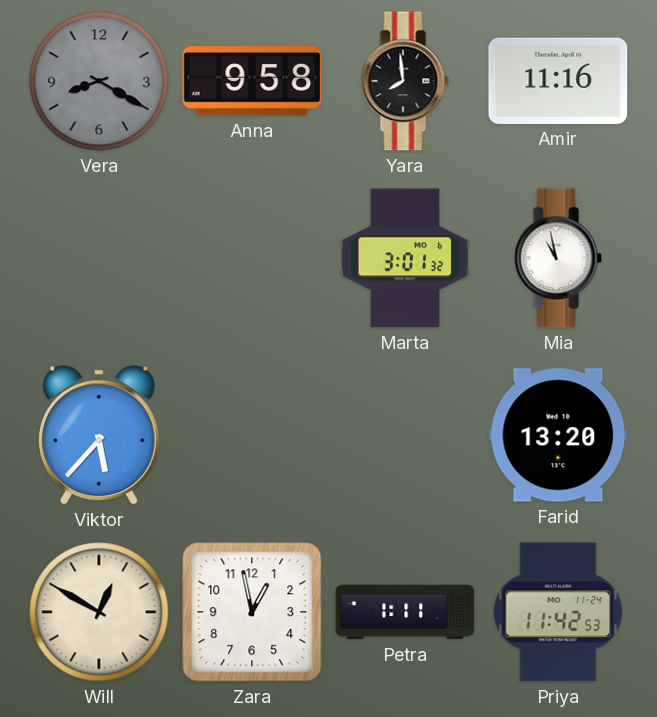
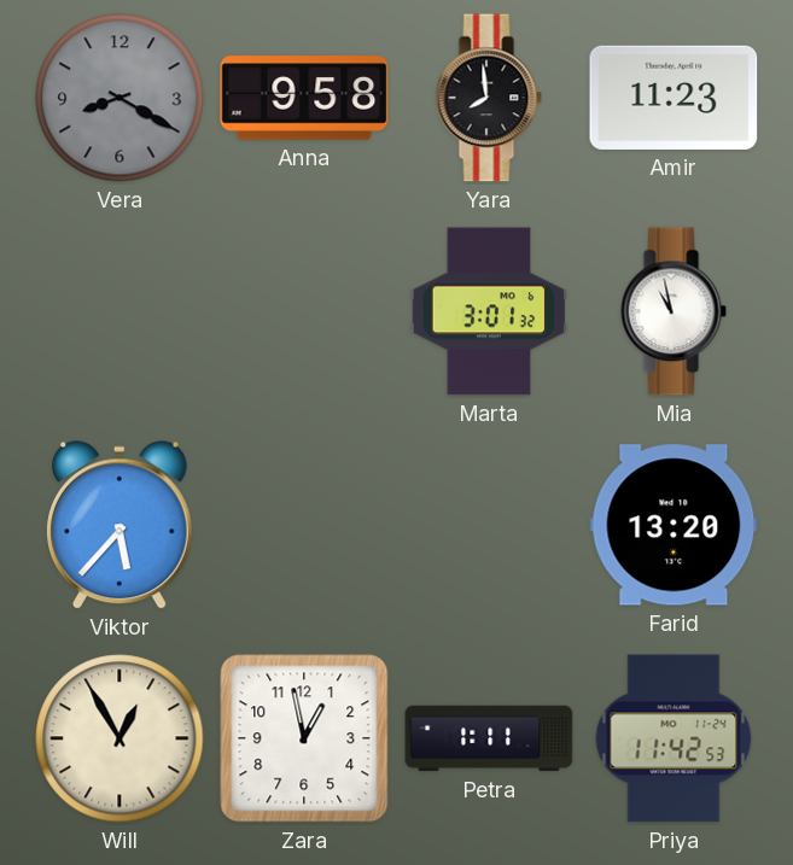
Amir: 11:16 -> 11:23 (674, 98)
Will: 12:50 -> 12:55 (119, 738)
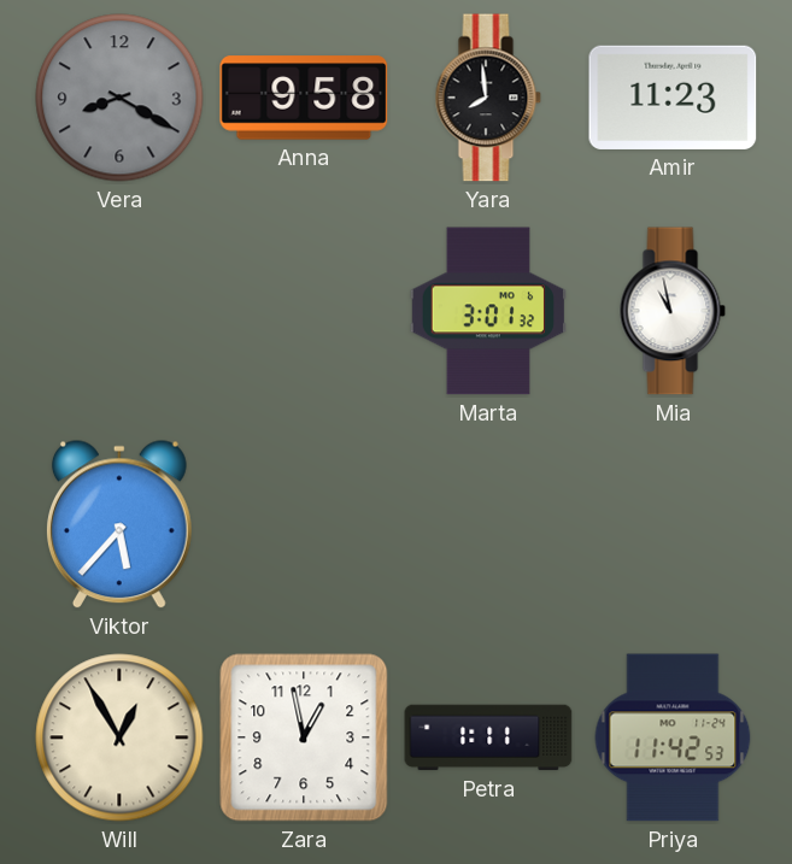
Farid: 13:20 -> none (674, 525)
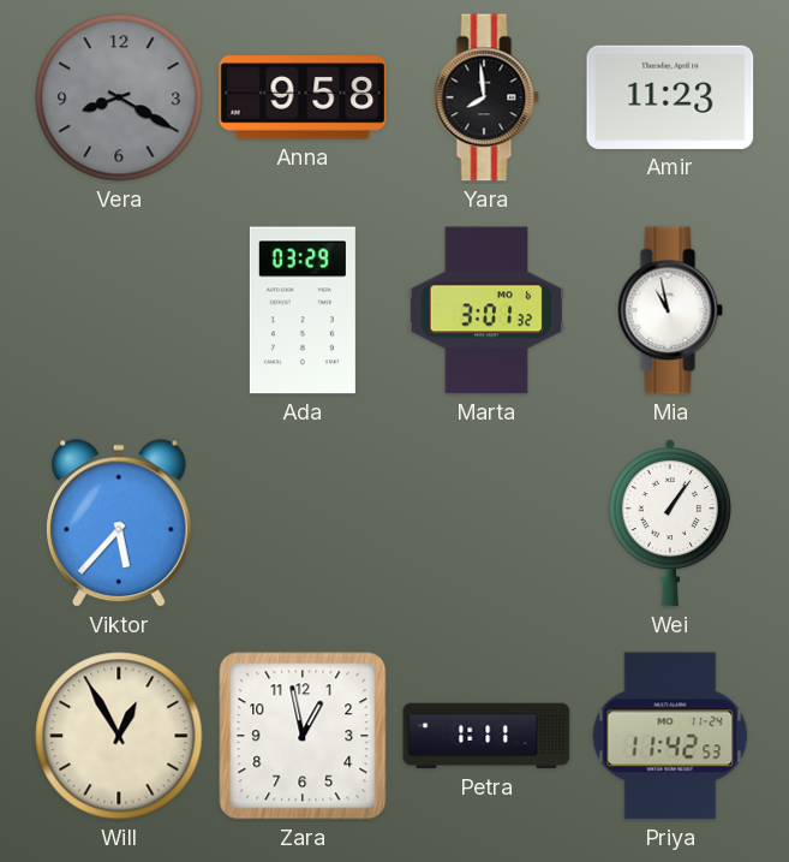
Ada: none -> 03:29 (303, 310)
Wei: none -> 1:06 (670, 523)
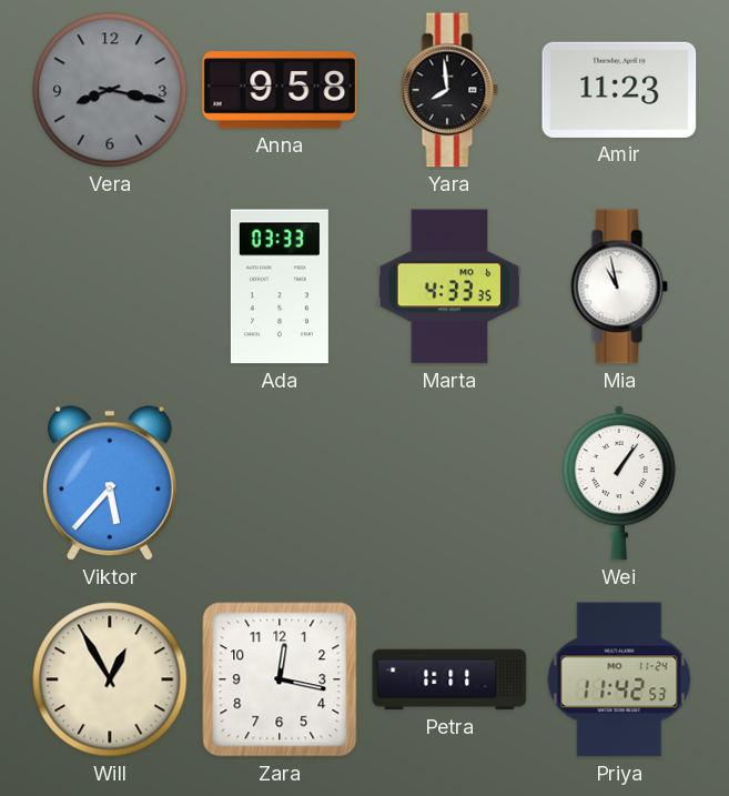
Vera: 8:20 -> 8:17 (110, 90)
Ada: 03:29 -> 03:33 (280, 286)
Marta: 3:01 -> 4:33 (449, 286)
Zara: 12:58 -> 12:17 (280, 679)
